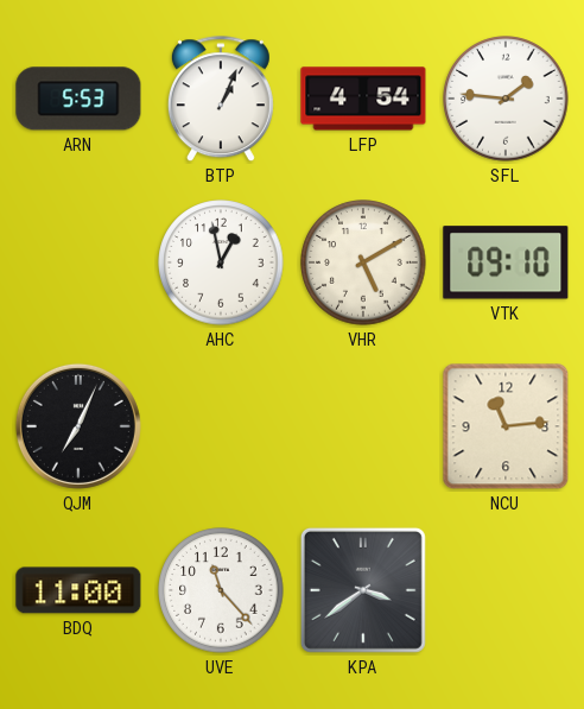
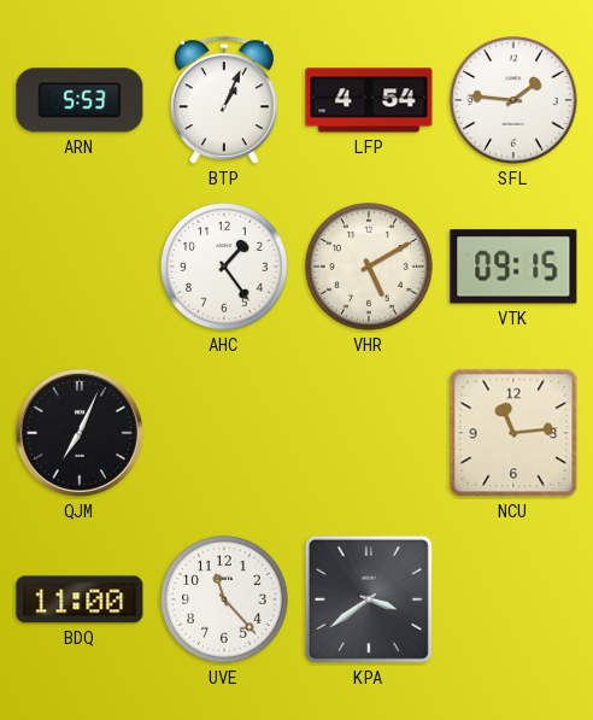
AHC: 12:58 -> 1:24 (224, 267)
VTK: 09:10 -> 09:15 (513, 267)
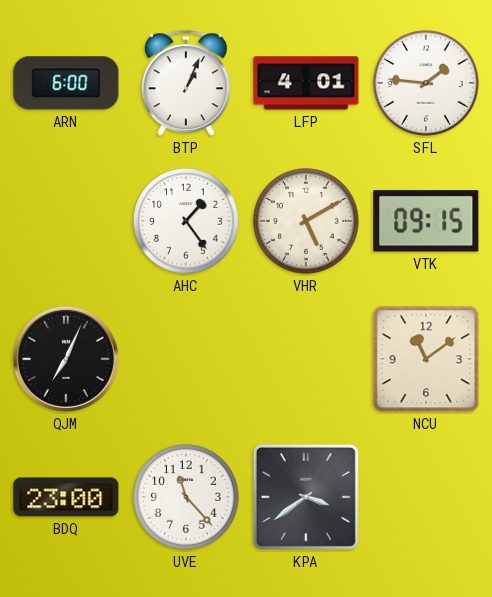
ARN: 5:53 -> 6:00 (66, 83)
LFP: 4:54 -> 4:01 (306, 83)
NCU: 11:14 -> 11:09 (426, 359)
BDQ: 11:00 -> 23:00 (66, 497)
